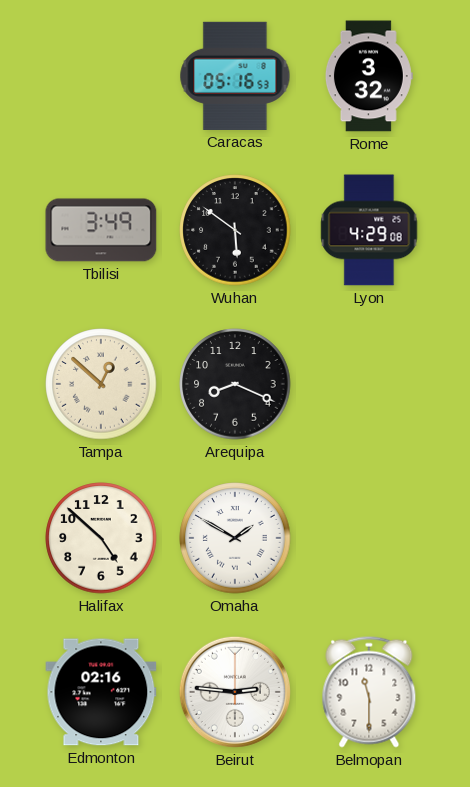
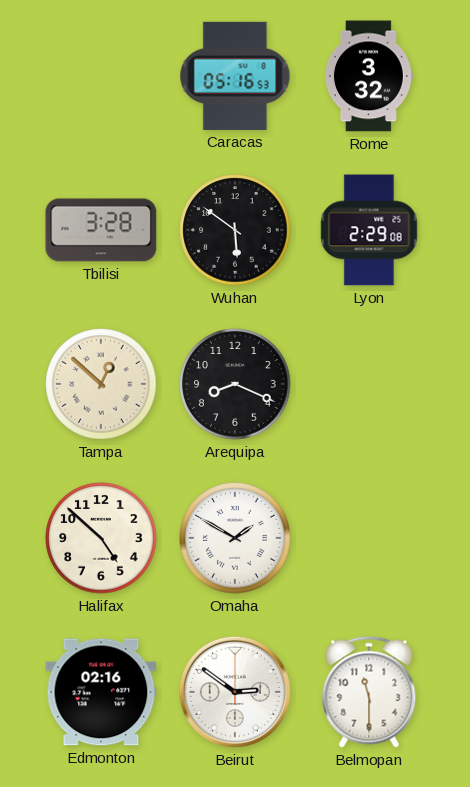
Tbilisi: 3:49 -> 3:28 (101, 230)
Lyon: 4:29 -> 2:29 (369, 230)
Beirut: 2:46 -> 2:51 (235, 692)
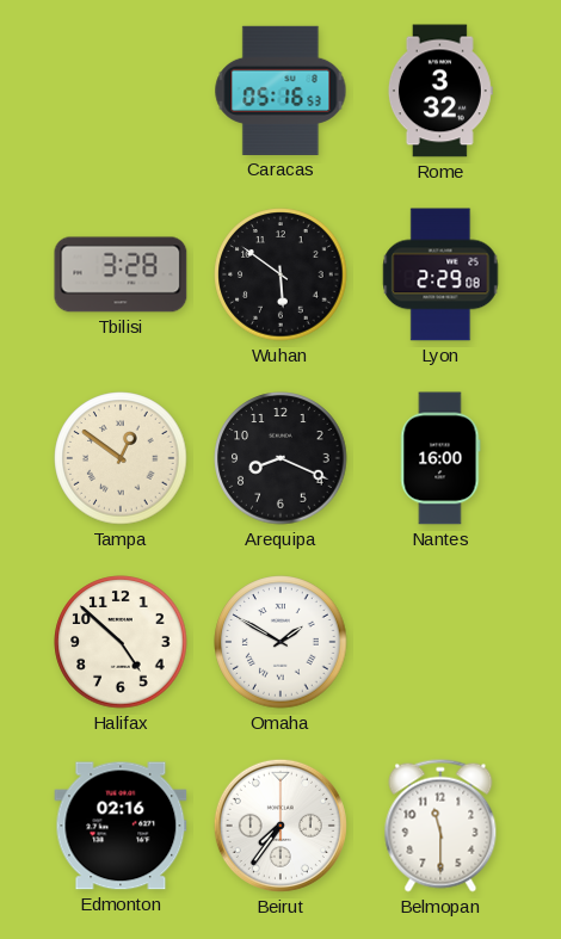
Tampa: 12:52 -> 12:51 (121, 458)
Nantes: none -> 16:00 (440, 458)
Beirut: 2:51 -> 7:36 (280, 826)
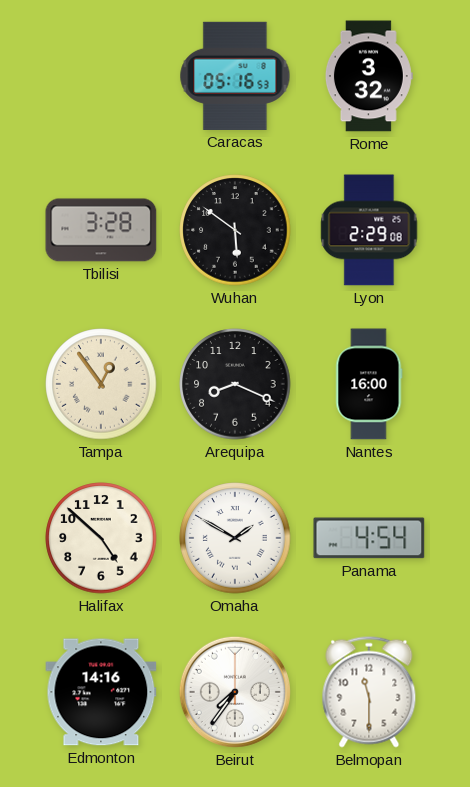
Tampa: 12:51 -> 12:54 (101, 384)
Panama: none -> 4:54 (369, 538)
Edmonton: 02:16 -> 14:16 (101, 692)
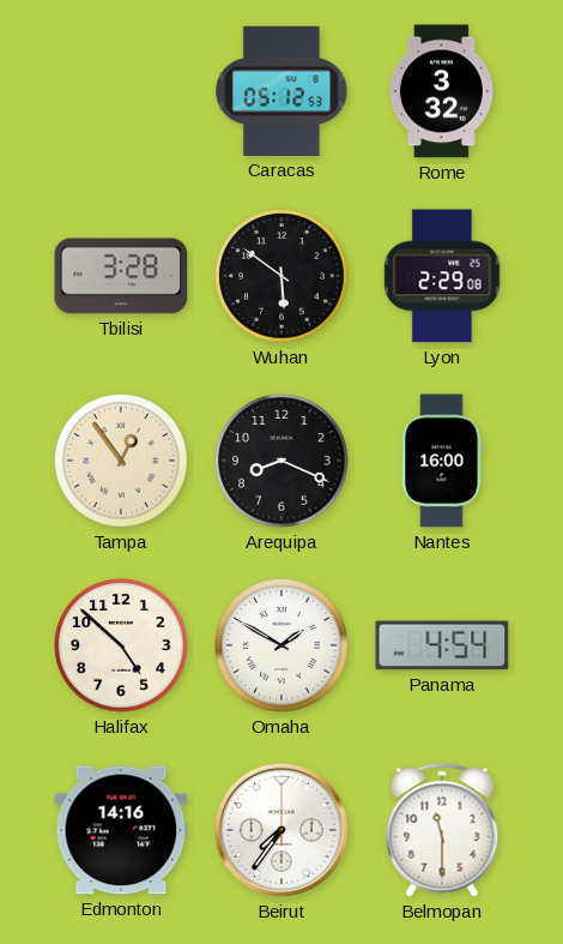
Caracas: 05:16 -> 05:12 (281, 91)
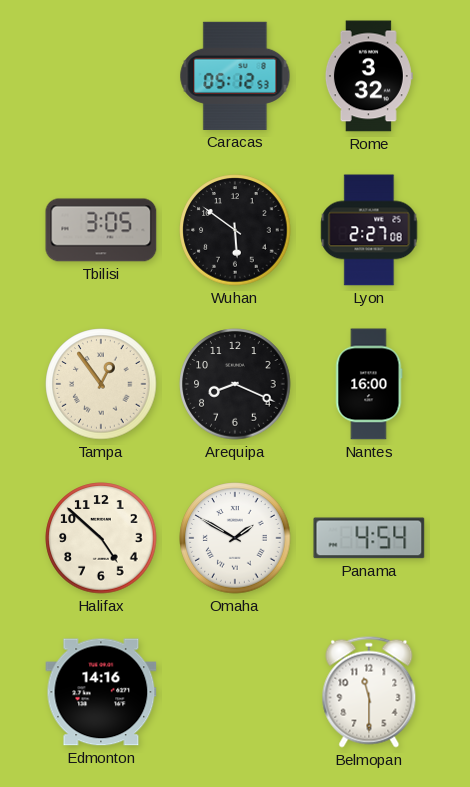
Tbilisi: 3:28 -> 3:05 (101, 230)
Lyon: 2:29 -> 2:27 (369, 230)
Beirut: 7:36 -> none (281, 830)
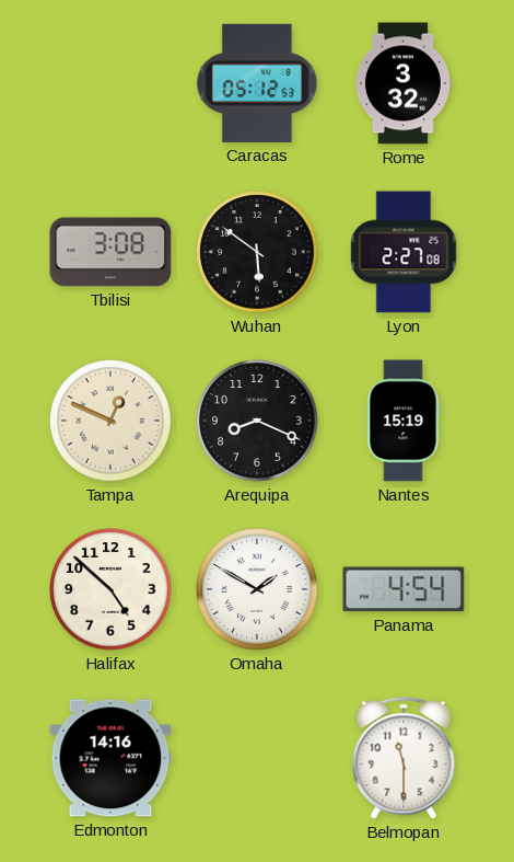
Tbilisi: 3:05 -> 3:08 (110, 252)
Tampa: 12:54 -> 12:49 (110, 421)
Nantes: 16:00 -> 15:19 (404, 421)
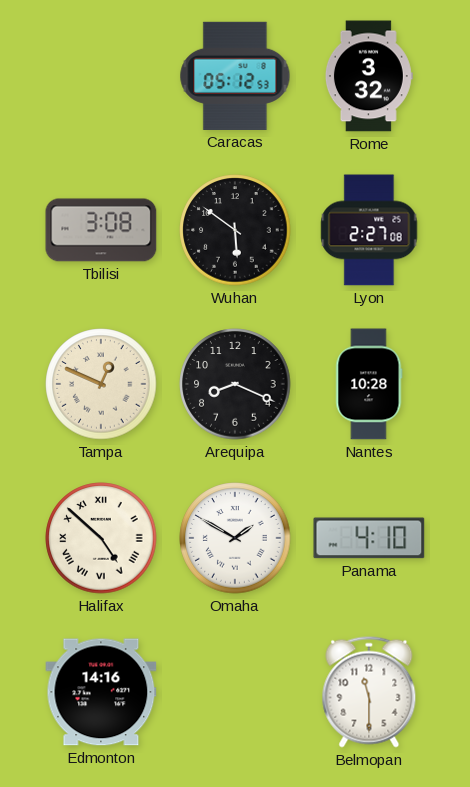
Nantes: 15:19 -> 10:28 (369, 384)
Halifax numerals: Arabic -> Roman (101, 538)
Panama: 4:54 -> 4:10 (369, 538)
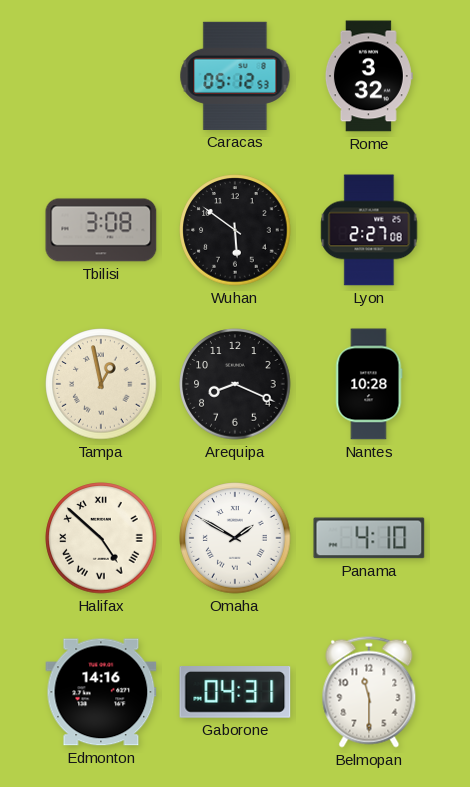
Tampa: 12:49 -> 12:58 (101, 384)
Gaborone: none -> 04:31 (235, 693)
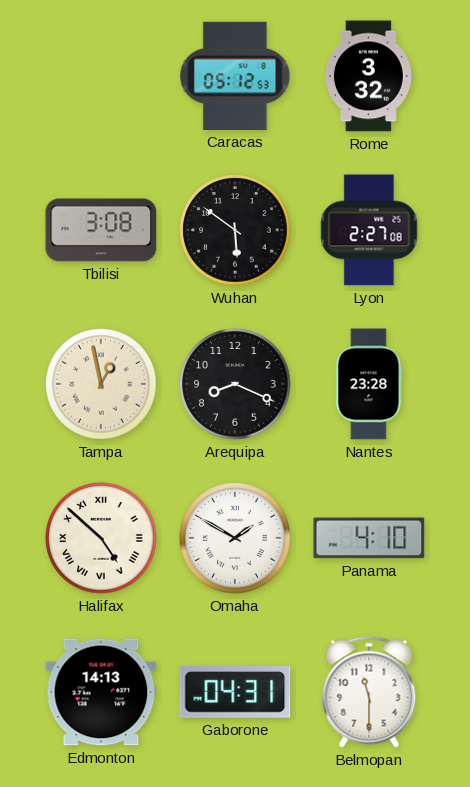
Nantes: 10:28 -> 23:28 (369, 384)
Edmonton: 14:16 -> 14:13 (101, 692)
